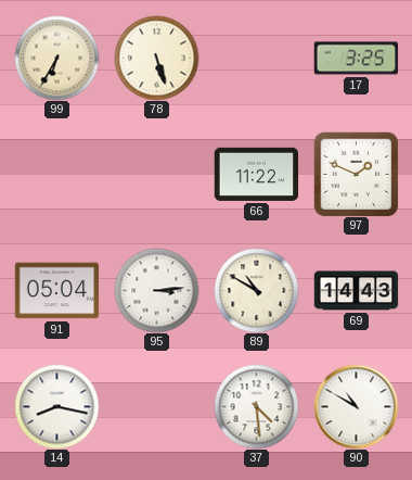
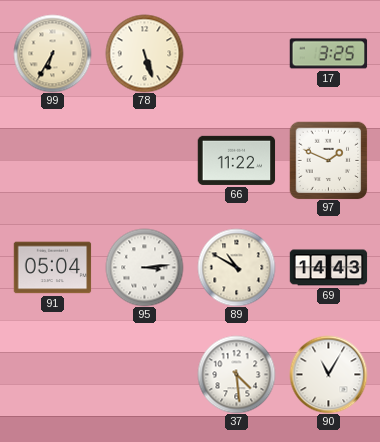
14: 8:17 -> none (56, 406)
90: 10:50 -> 11:05 (328, 374)
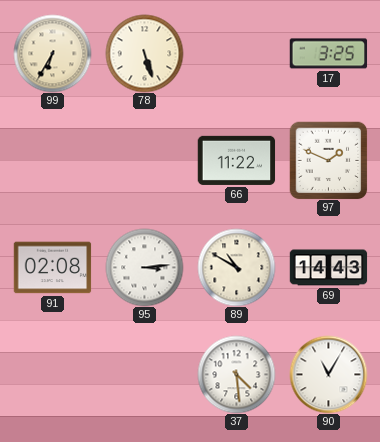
91: 05:04 -> 02:08 (52, 268)
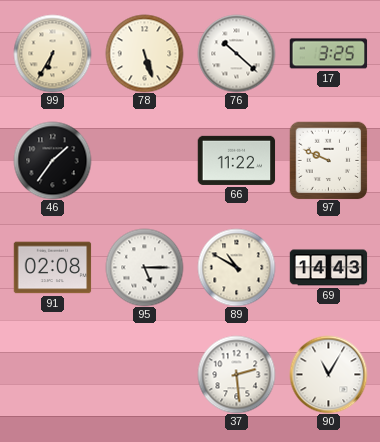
76: none -> 10:22 (236, 53)
46: none -> 1:36 (52, 160)
97: 1:49 -> 9:49 (328, 160)
95: 3:14 -> 5:15 (144, 267)
37: 4:29 -> 2:29 (236, 374)
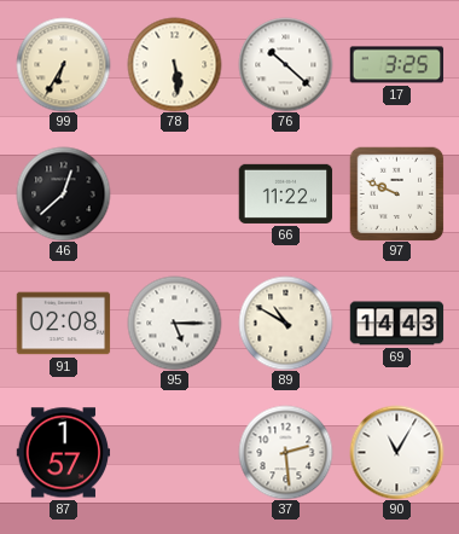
78: 5:27 -> 5:29 (174, 64)
46: 1:36 -> 12:38 (63, 193)
87: none -> 1:57 (63, 453)
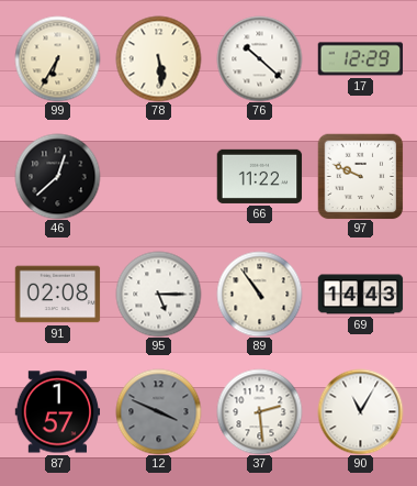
17: 3:25 -> 12:29 (360, 59)
89: 10:50 -> 10:54 (259, 294)
12: none -> 3:49 (158, 411)
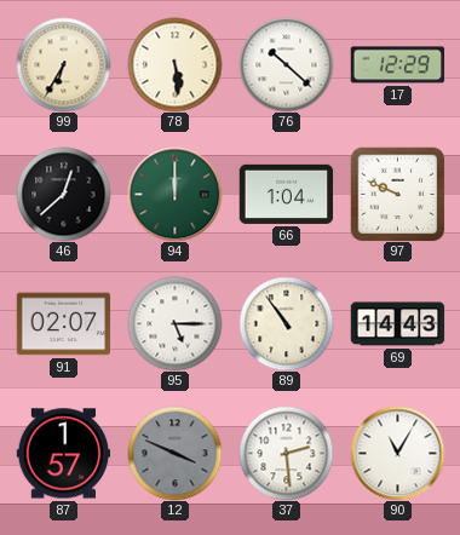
94: none -> 12:00 (174, 194)
66: 11:22 -> 1:04 (286, 194)
91: 02:08 -> 02:07 (63, 324)
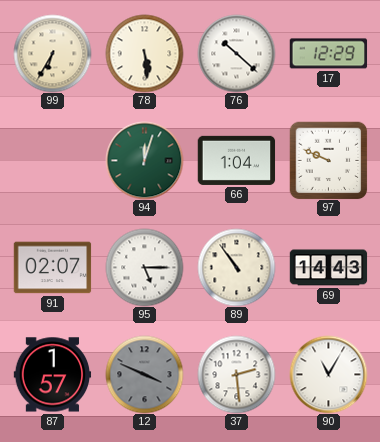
46: 12:38 -> none (63, 194)
94: 12:00 -> 12:03 (144, 160)
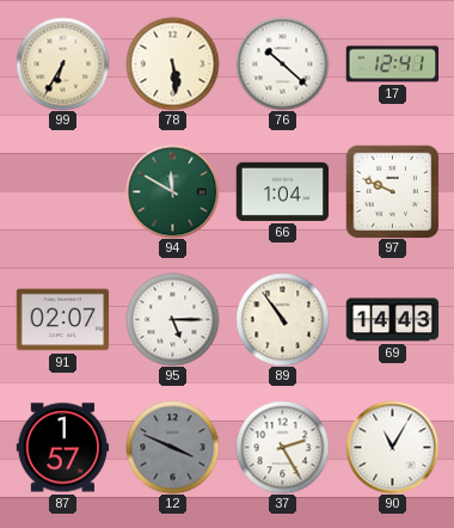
17: 12:29 -> 12:41 (392, 65)
94: 12:03 -> 11:50 (172, 191)
37: 2:29 -> 2:25 (282, 447)
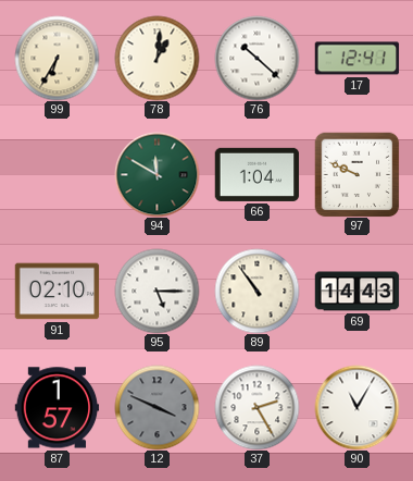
78: 5:29 -> 1:01 (157, 58)
91: 02:07 -> 02:10 (57, 292)
